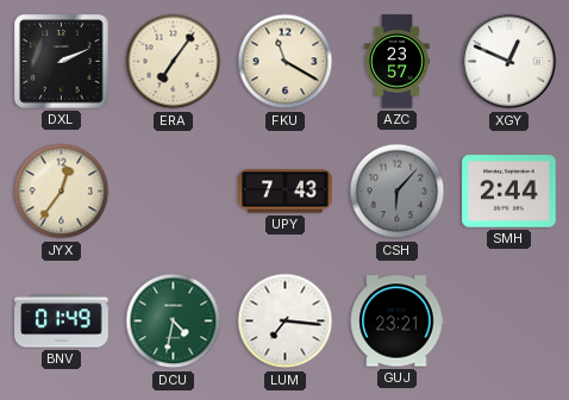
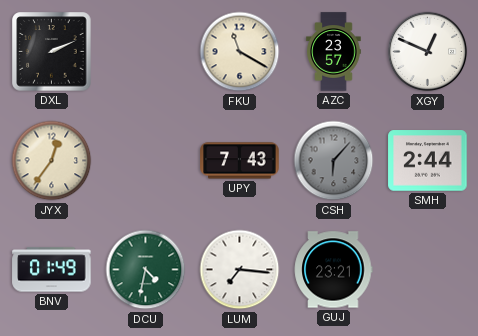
ERA: 7:06 -> none (174, 62)
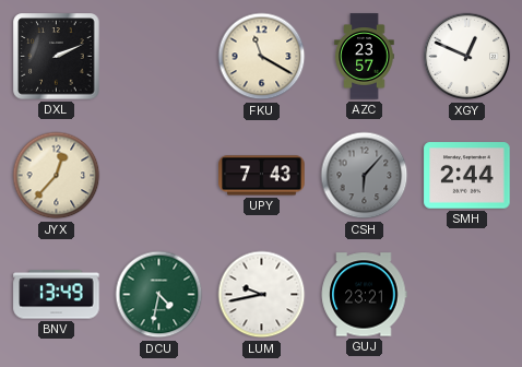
JYX: 12:36 -> 12:37 (57, 176)
BNV: 01:49 -> 13:49 (57, 295)
LUM: 7:16 -> 9:43 (262, 295)
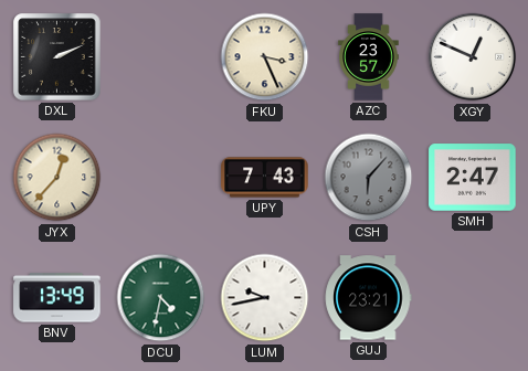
FKU: 11:20 -> 3:26 (265, 57)
SMH: 2:44 -> 2:47 (473, 178)
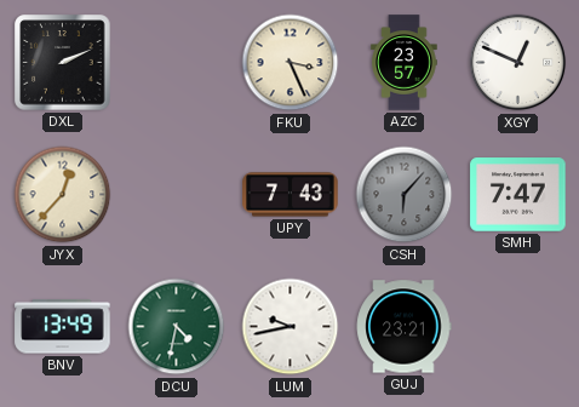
SMH: 2:47 -> 7:47 (518, 195)
